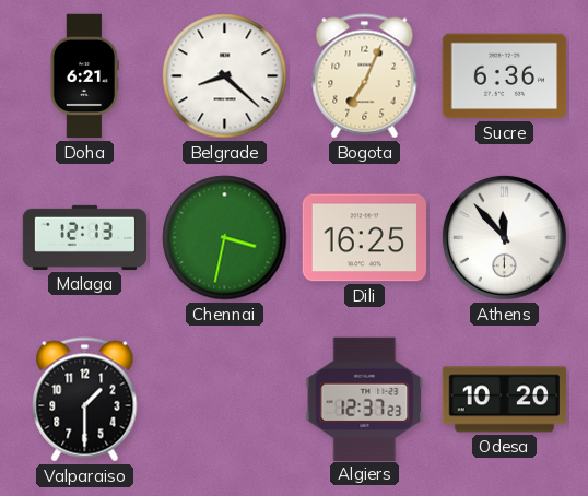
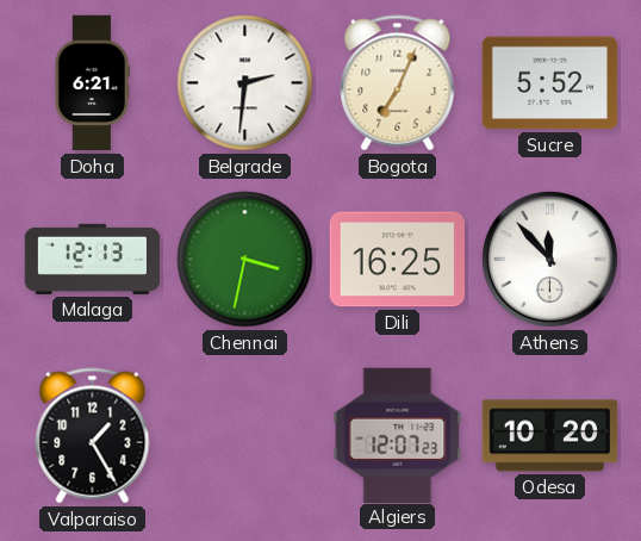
Belgrade: 8:22 -> 2:31 (245, 83)
Sucre: 6:36 -> 5:52 (550, 83)
Valparaiso: 1:30 -> 1:25 (93, 436)
Algiers: 12:37 -> 12:07 (398, 435)
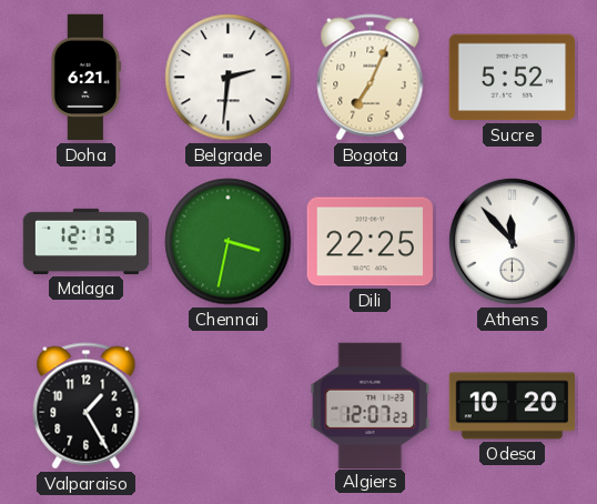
Dili: 16:25 -> 22:25 (371, 242)
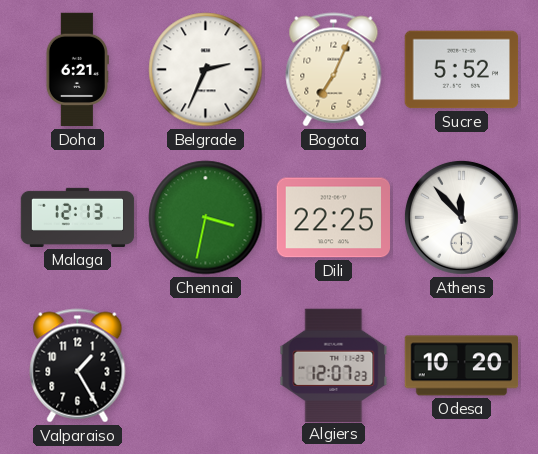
Belgrade: 2:31 -> 2:34 (206, 70)
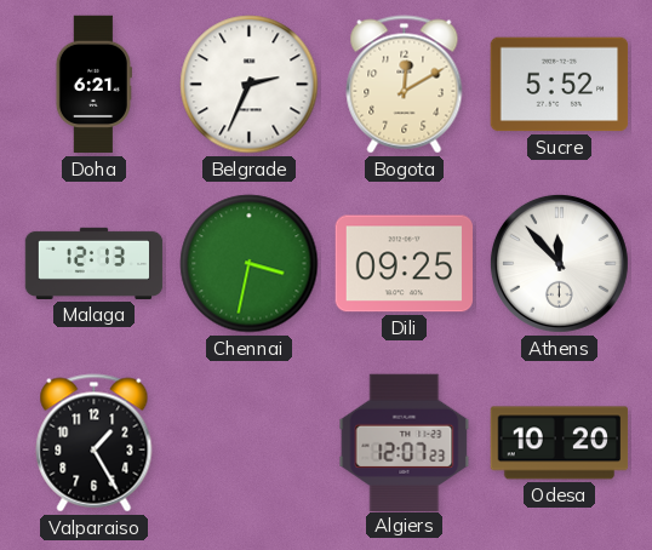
Bogota: 7:04 -> 12:10 (405, 85)
Dili: 22:25 -> 09:25 (405, 264)
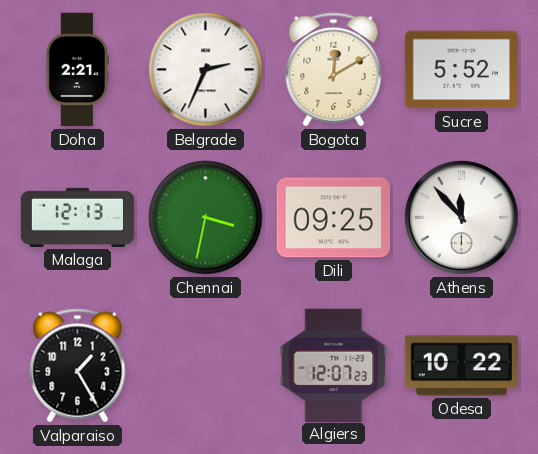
Doha: 6:21 -> 2:21 (77, 70)
Odesa: 10:20 -> 10:22 (462, 366)
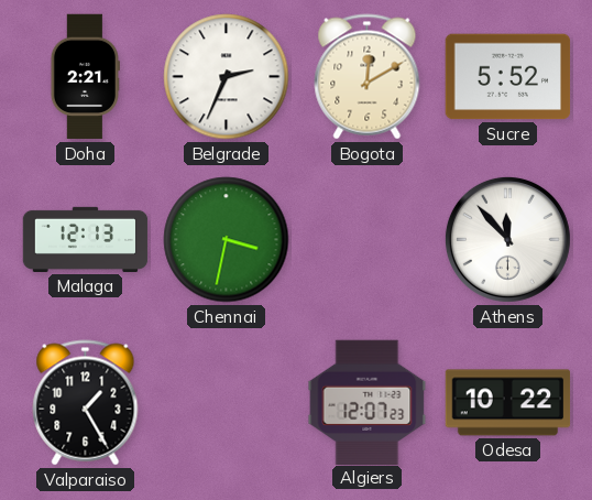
Dili: 09:25 -> none (334, 218)
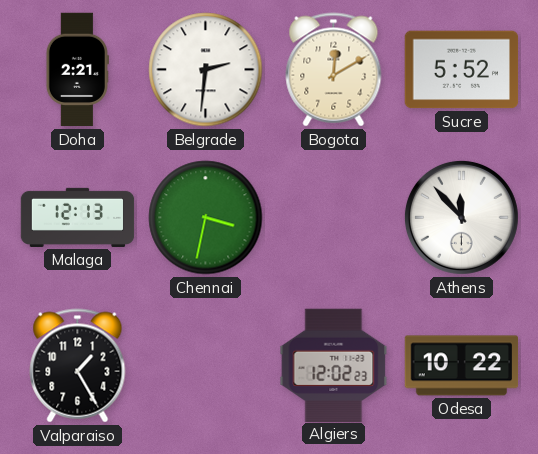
Belgrade: 2:34 -> 2:31 (206, 70)
Algiers: 12:07 -> 12:02 (334, 365)
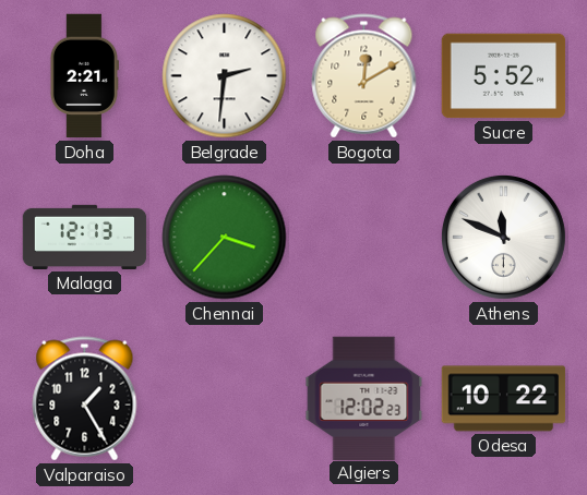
Chennai: 3:32 -> 3:37 (225, 238)
Athens: 11:53 -> 11:49 (503, 237)
